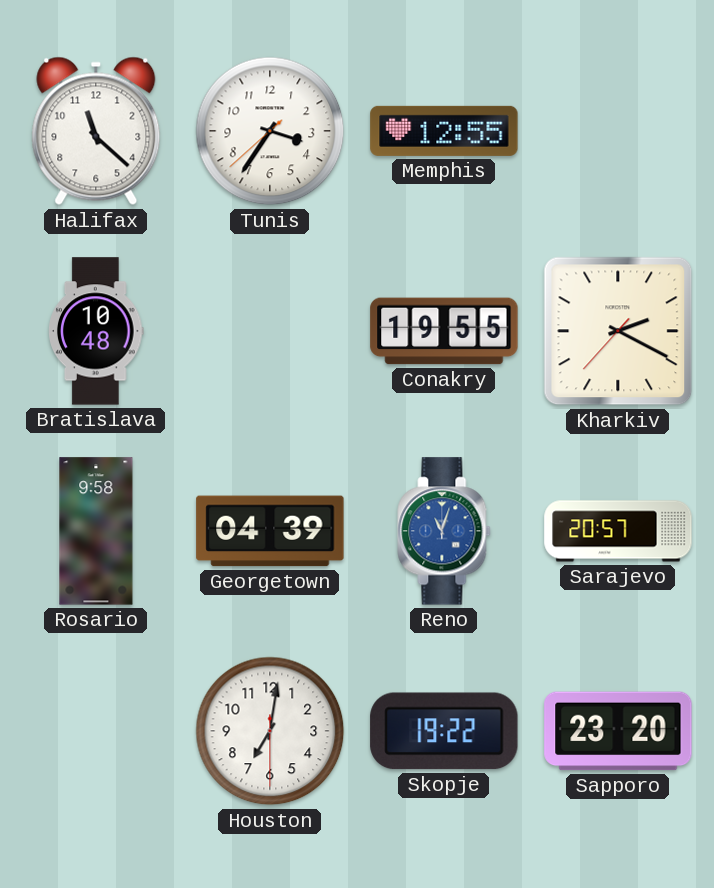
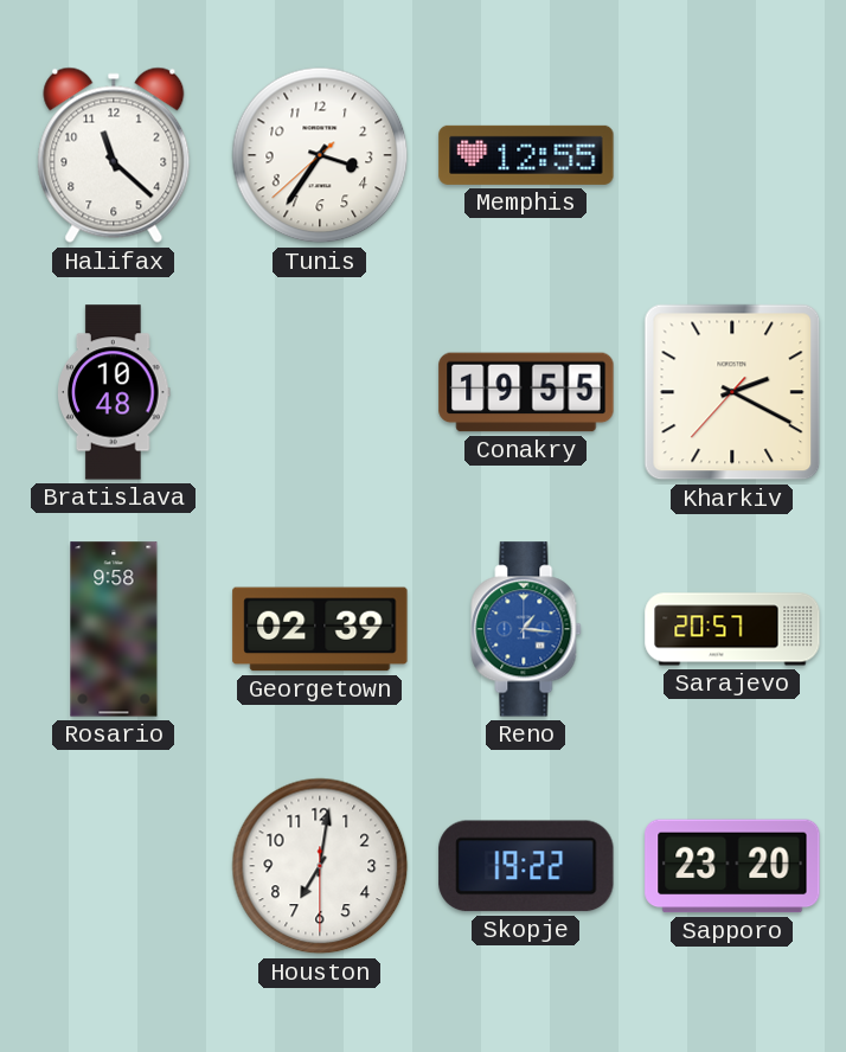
Georgetown: 04:39 -> 02:39 (320, 629)
Reno: 11:03 -> 1:16 (526, 629)
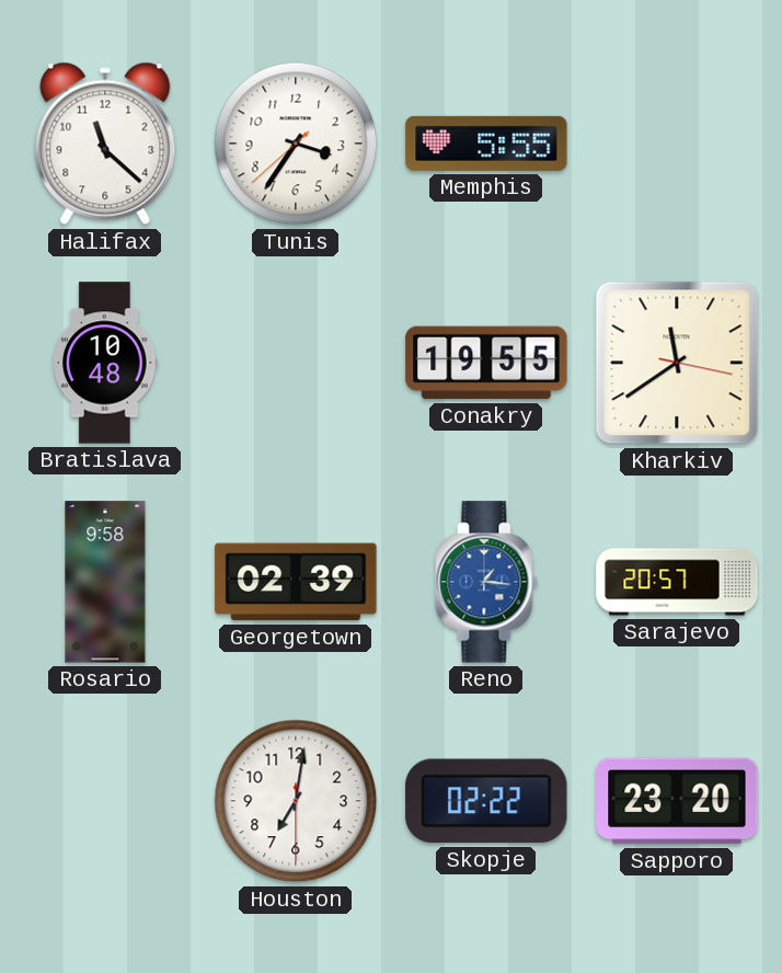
Memphis: 12:55 -> 5:55 (486, 144)
Kharkiv: 2:19 -> 11:39 (677, 363)
Skopje: 19:22 -> 02:22 (486, 801)
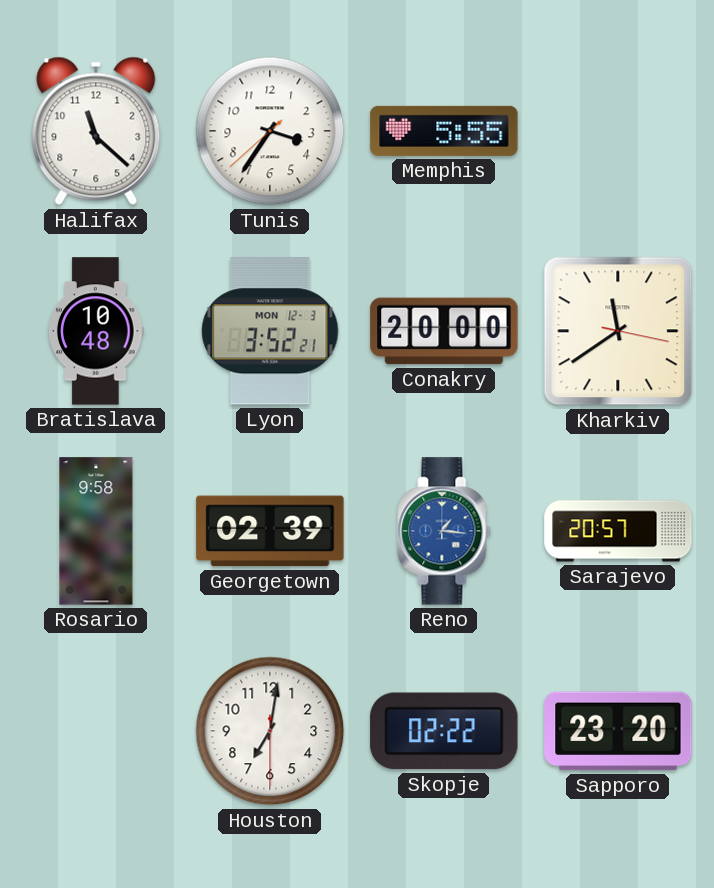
Lyon: none -> 3:52 (270, 331)
Conakry: 19:55 -> 20:00 (444, 331)
